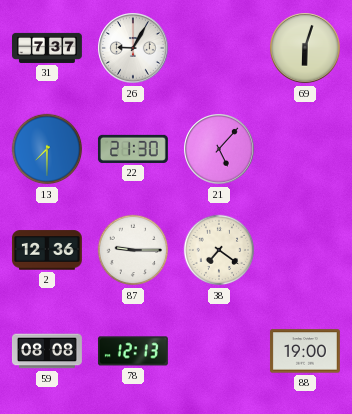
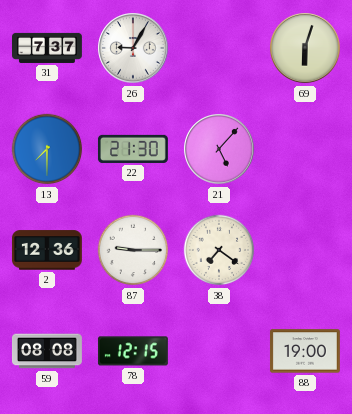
78: 12:13 -> 12:15 (133, 351)
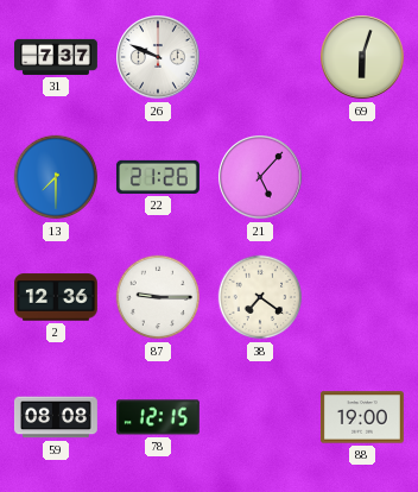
26: 9:05 -> 9:49 (158, 57)
22: 21:30 -> 21:26 (158, 177)
